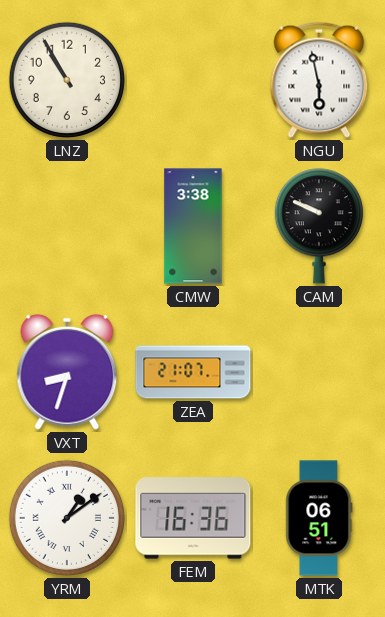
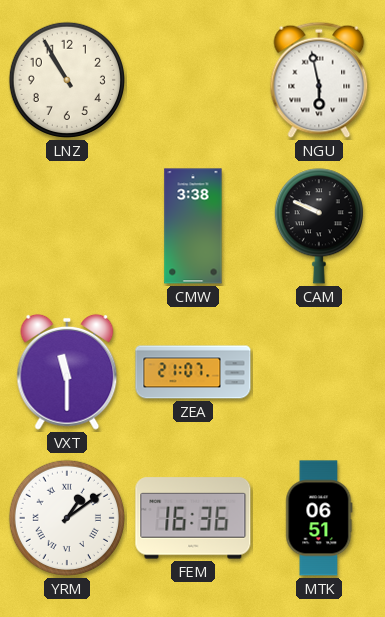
VXT: 8:33 -> 11:30 (67, 372)
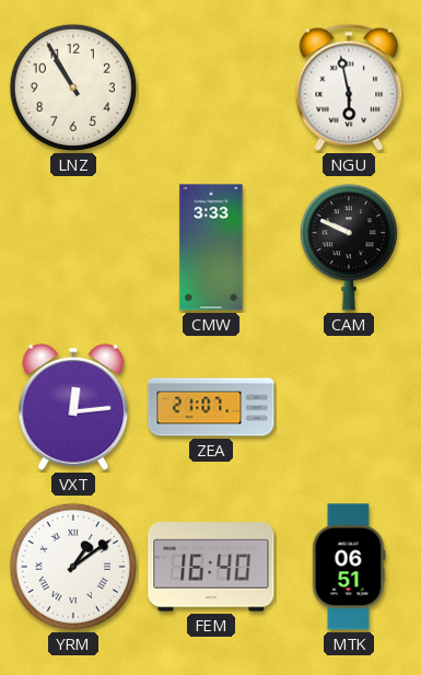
CMW: 3:38 -> 3:33 (211, 247)
VXT: 11:30 -> 12:14 (73, 407)
FEM: 16:36 -> 16:40 (211, 567)
